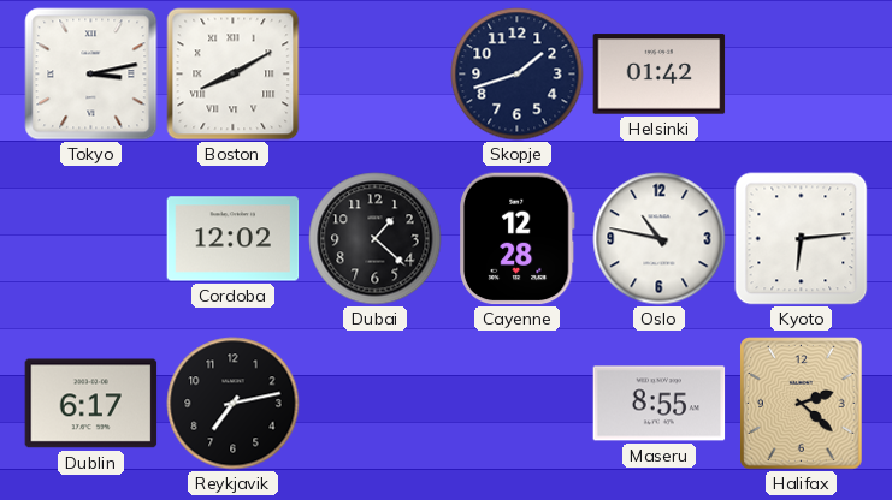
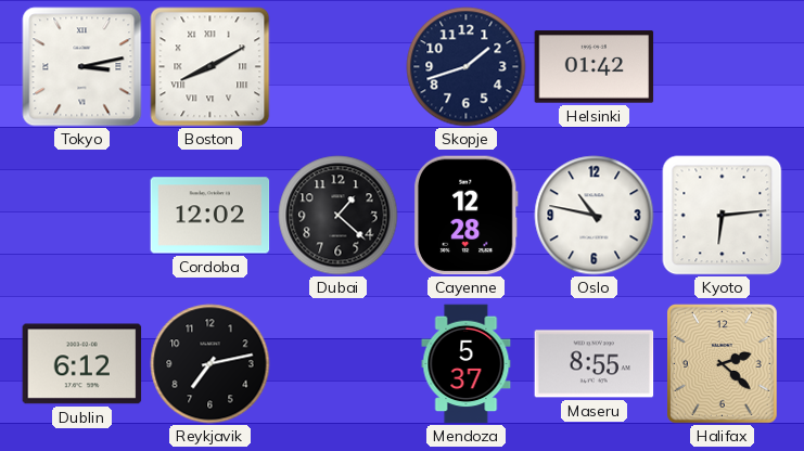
Dublin: 6:17 -> 6:12 (82, 364)
Mendoza: none -> 5:37 (467, 364)
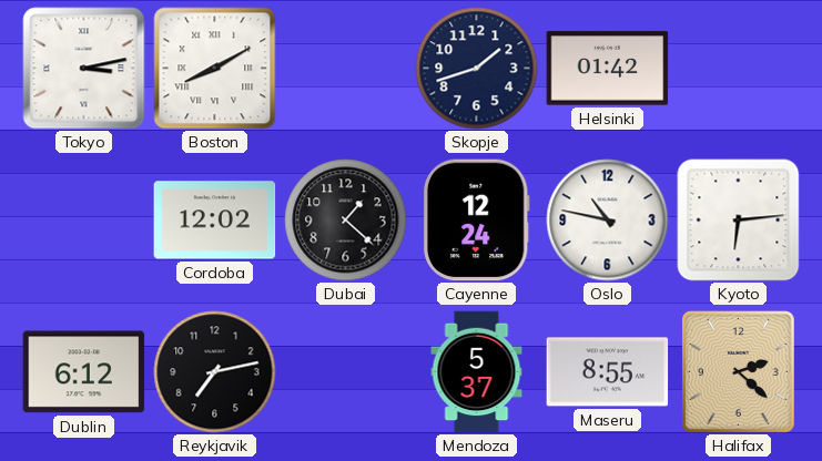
Cayenne: 12:28 -> 12:24 (476, 221)
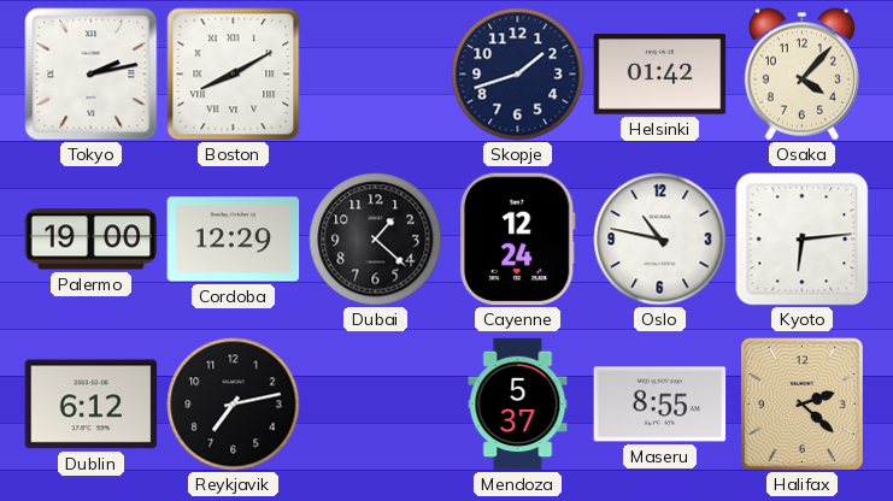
Tokyo: 3:13 -> 2:13 (92, 75)
Osaka: none -> 4:07 (801, 75)
Palermo: none -> 19:00 (92, 240)
Cordoba: 12:02 -> 12:29 (234, 240)
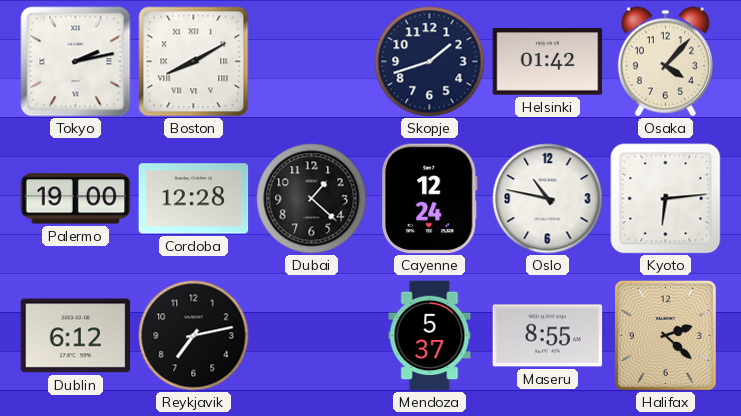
Cordoba: 12:29 -> 12:28 (194, 199)
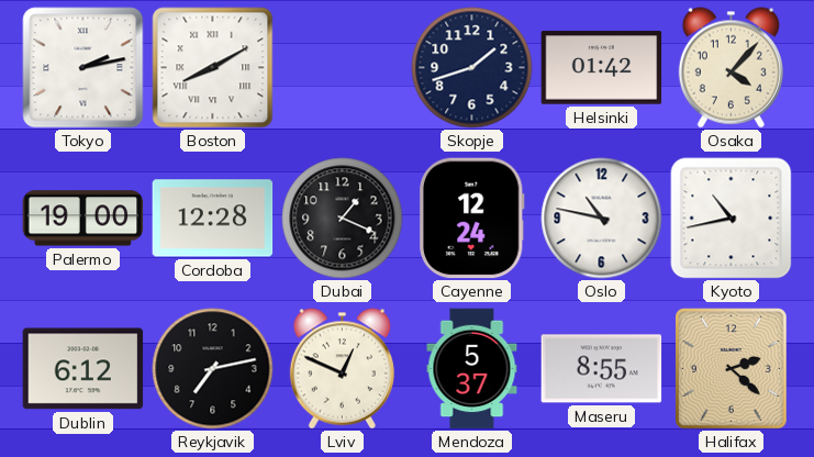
Dubai: 1:22 -> 1:19 (343, 219)
Kyoto: 6:14 -> 10:43 (732, 219)
Lviv: none -> 12:49 (342, 369)
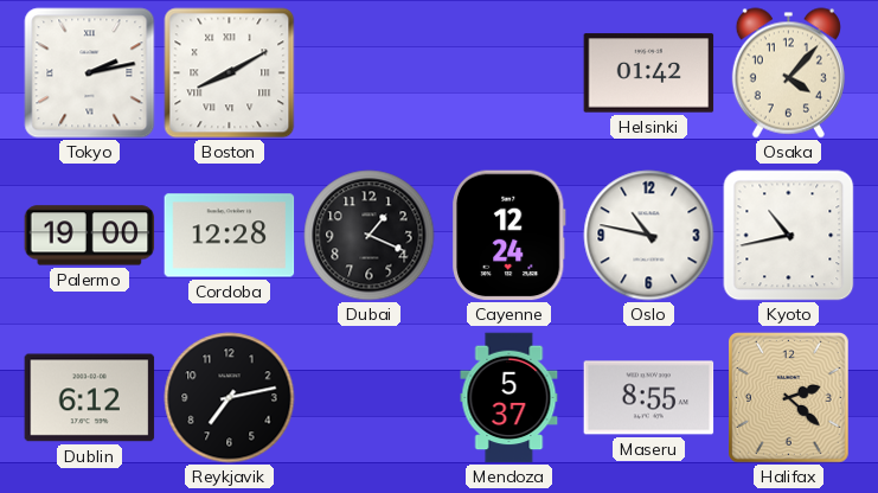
Skopje: 1:42 -> none (472, 68)
Lviv: 12:49 -> none (342, 369)
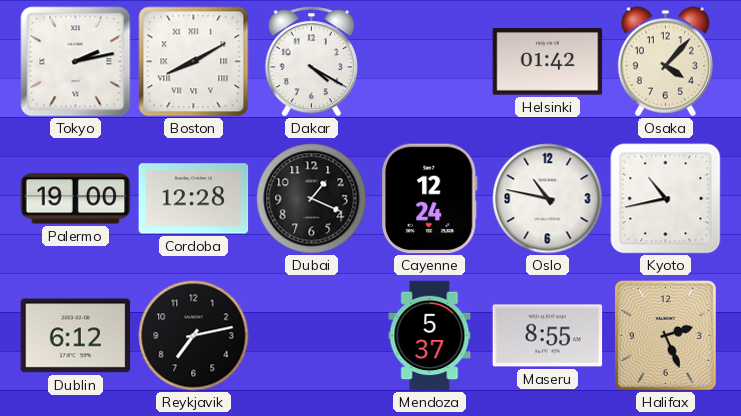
Dakar: none -> 4:20 (311, 62)
Halifax: 2:22 -> 2:26 (666, 336)
